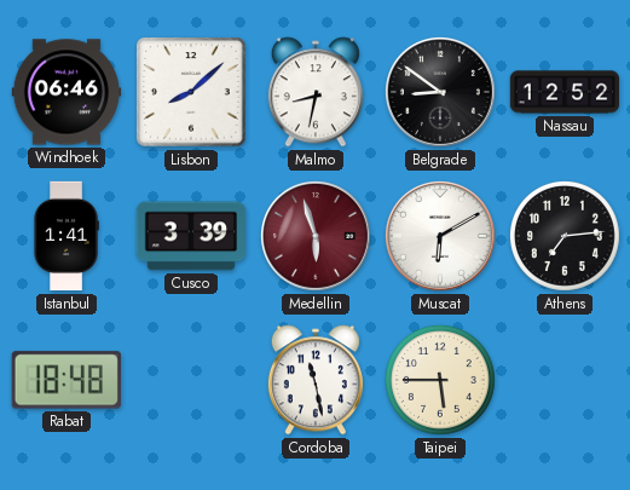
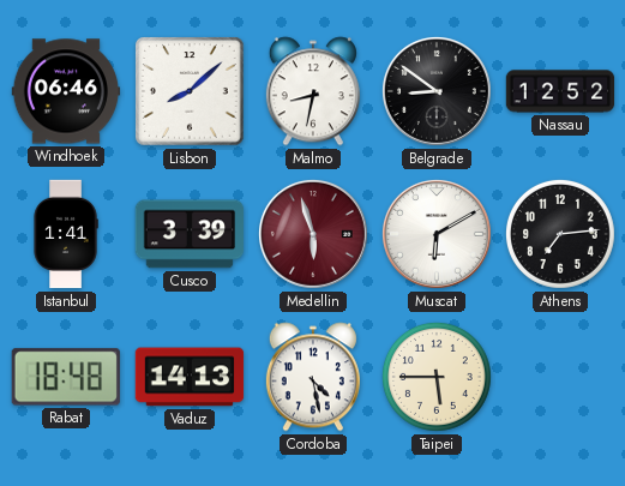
Vaduz: none -> 14:13 (190, 377)
Cordoba: 11:28 -> 4:28 (313, 377)
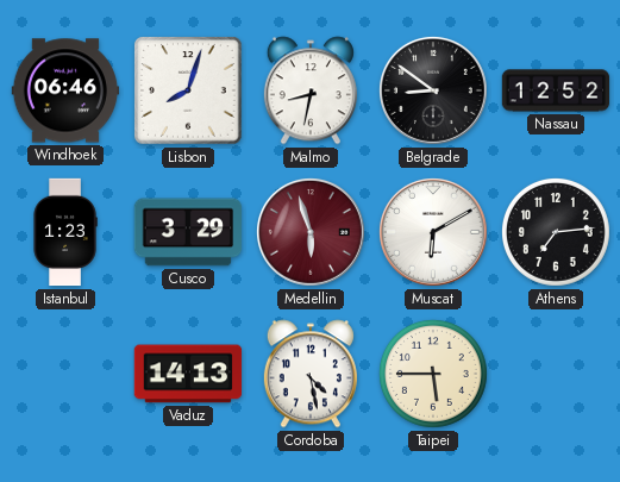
Lisbon: 8:08 -> 8:03 (188, 90)
Istanbul: 1:41 -> 1:23 (65, 232)
Cusco: 3:39 -> 3:29 (188, 232)
Rabat: 18:48 -> none (66, 377)
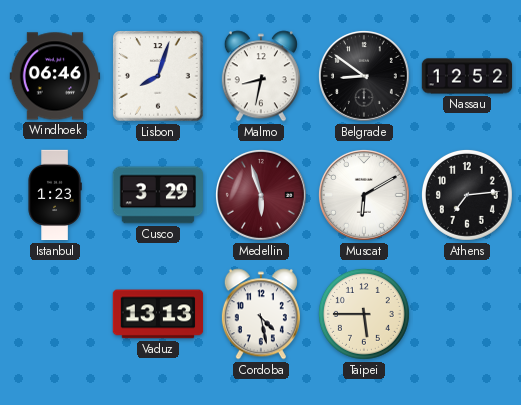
Vaduz: 14:13 -> 13:13 (158, 314)
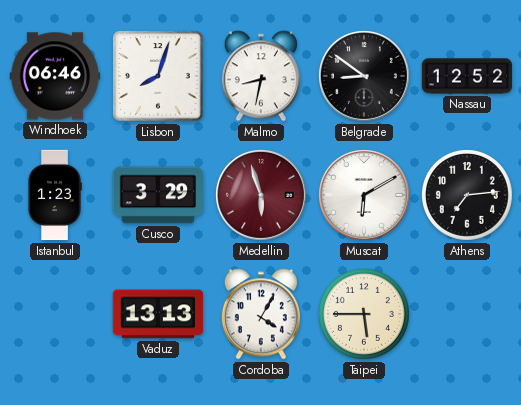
Cordoba: 4:28 -> 4:05 (261, 314)
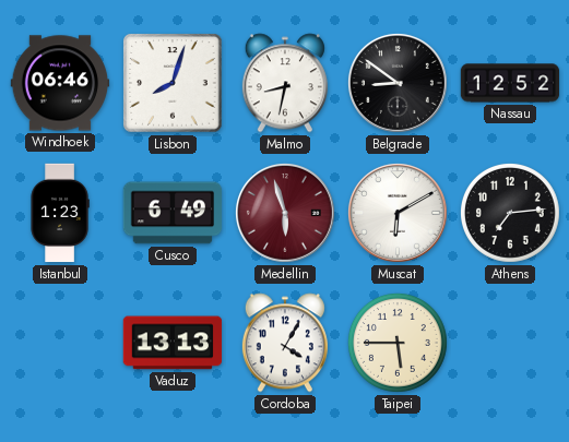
Cusco: 3:29 -> 6:49 (173, 213)
